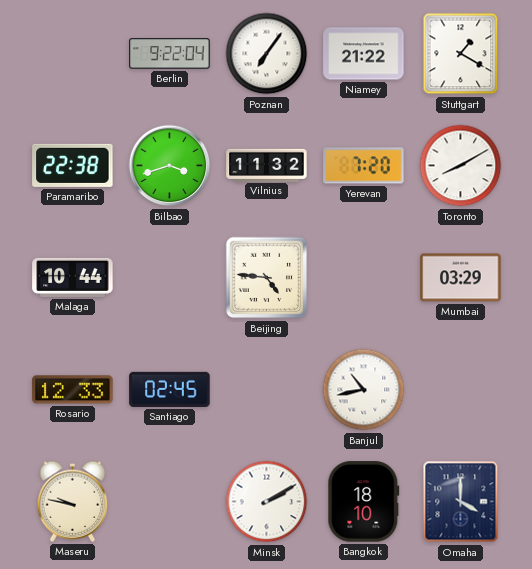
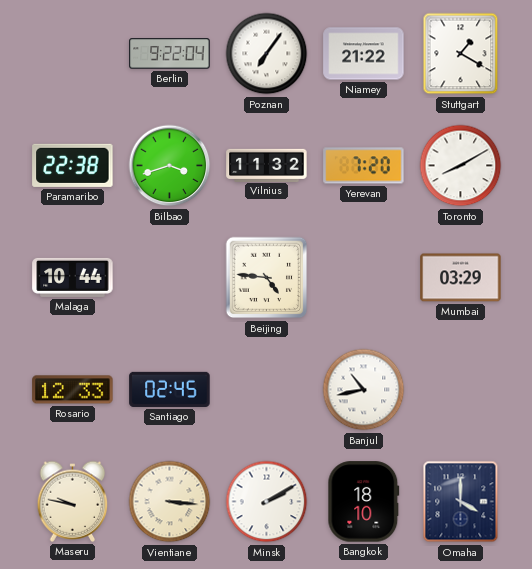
Vientiane: none -> 3:16 (170, 502)
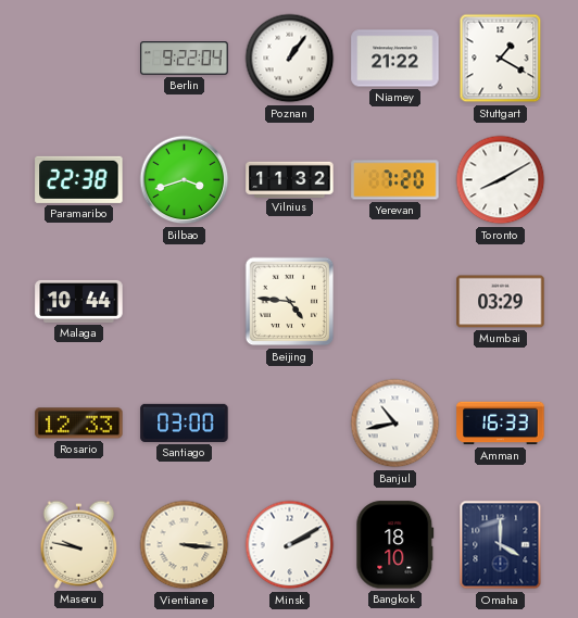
Poznan: 7:06 -> 1:06 (290, 59)
Santiago: 02:45 -> 03:00 (185, 422)
Amman: none -> 16:33 (501, 424)
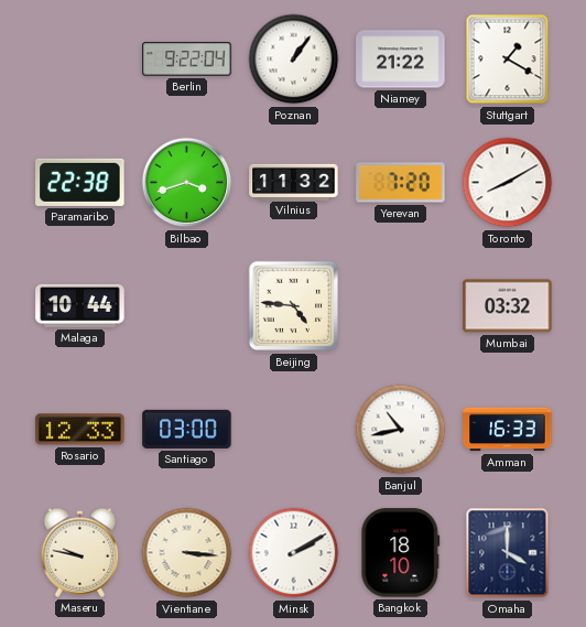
Mumbai: 03:29 -> 03:32 (508, 306)
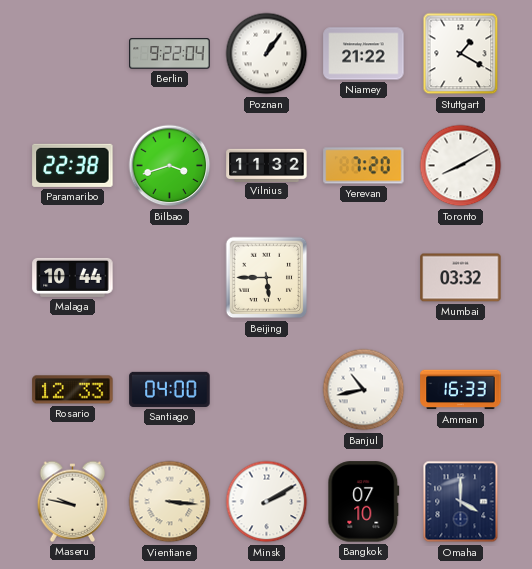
Beijing: 4:46 -> 5:45 (267, 278)
Santiago: 03:00 -> 04:00 (170, 389)
Bangkok: 18:10 -> 07:10 (364, 502)
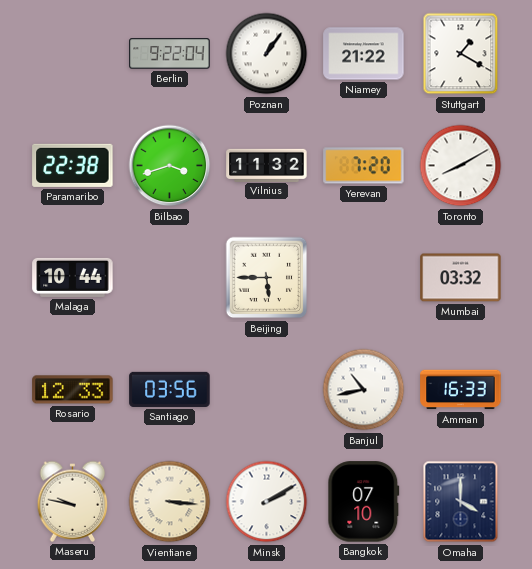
Santiago: 04:00 -> 03:56 (170, 389)
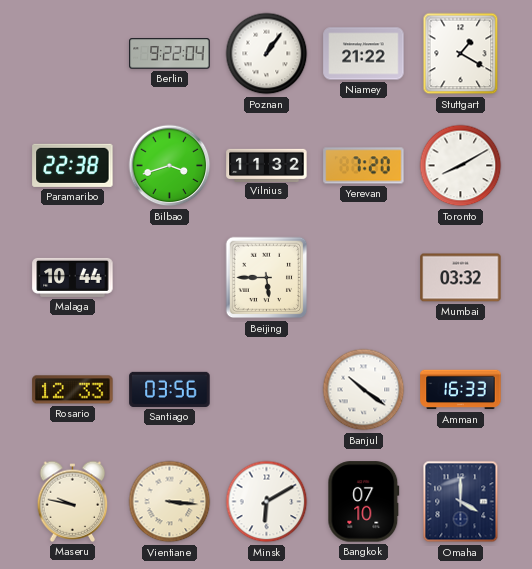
Banjul: 10:43 -> 10:21 (364, 390)
Minsk: 2:10 -> 6:10 (267, 502)
